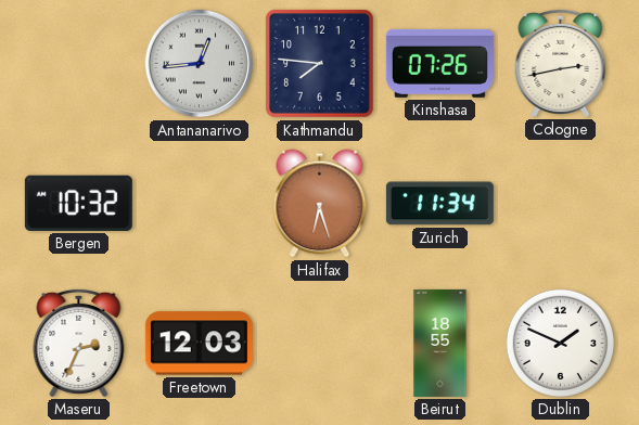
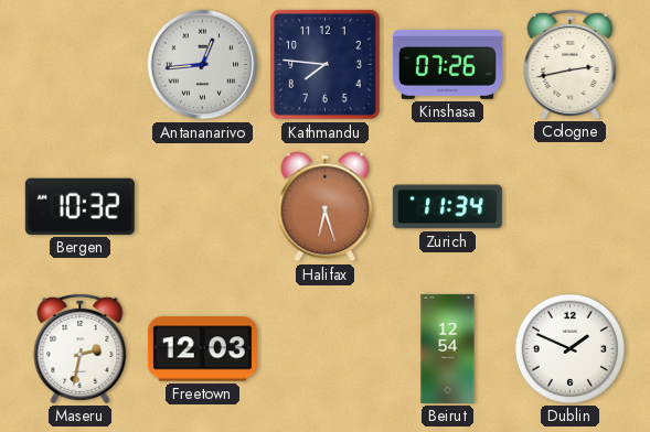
Maseru: 2:34 -> 2:32 (81, 348)
Beirut: 18:55 -> 12:54 (448, 348)
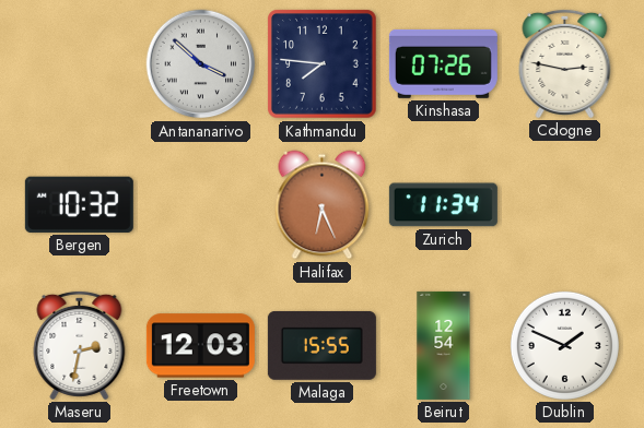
Antananarivo: 12:44 -> 3:52 (201, 64)
Cologne: 2:43 -> 2:47 (565, 63)
Halifax: 6:27 -> 6:26 (323, 205)
Malaga: none -> 15:55 (321, 345)
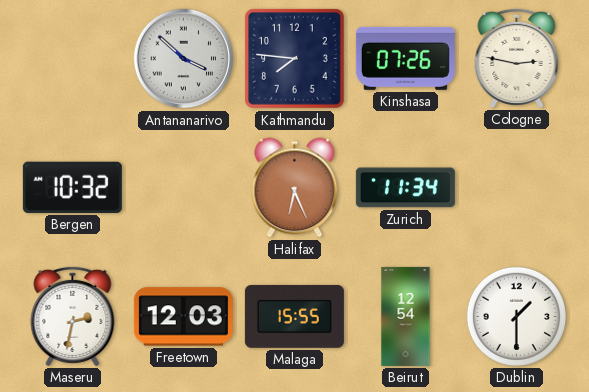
Dublin: 1:49 -> 1:30 (516, 316)
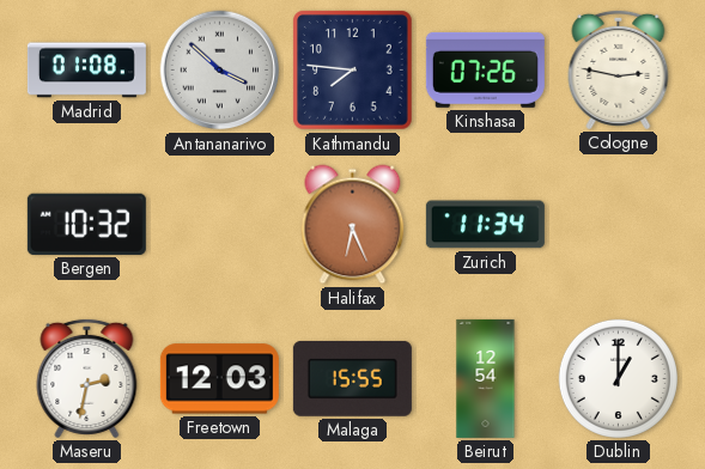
Madrid: none -> 01:08 (86, 71)
Dublin: 1:30 -> 1:00 (618, 378)
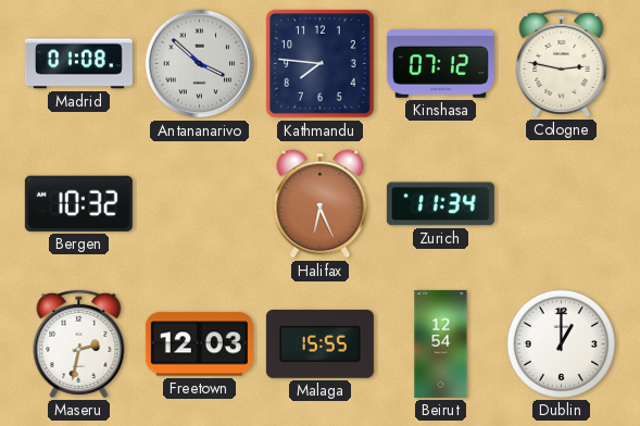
Kinshasa: 07:26 -> 07:12 (440, 63)
